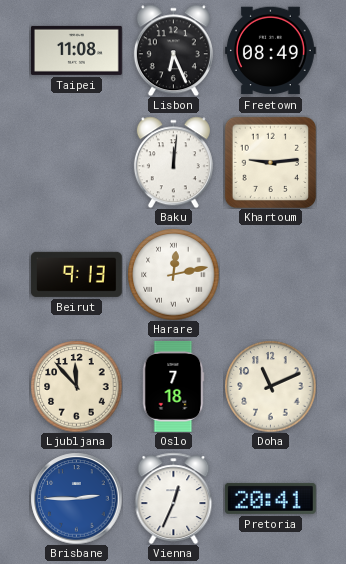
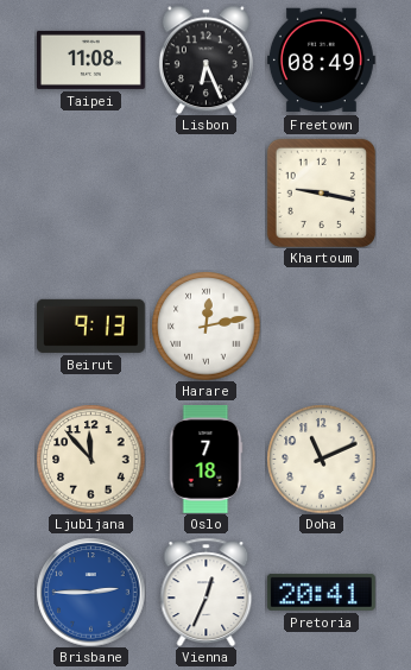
Baku: 12:01 -> none (173, 162)
Khartoum: 9:14 -> 9:17 (321, 192)
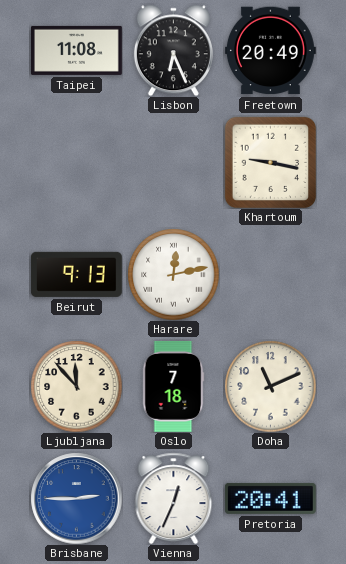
Freetown: 08:49 -> 20:49 (270, 51)
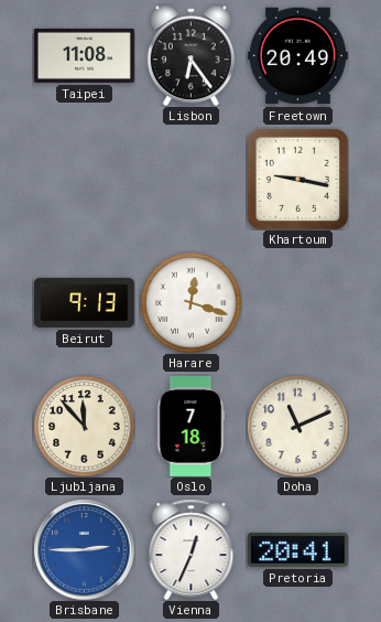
Lisbon: 6:26 -> 6:24 (190, 55)
Harare: 12:13 -> 12:18 (190, 302)
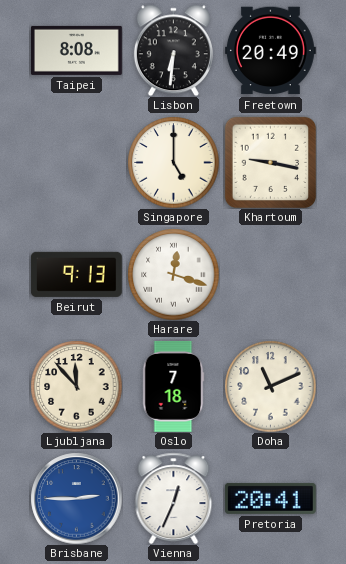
Taipei: 11:08 -> 8:08 (76, 50)
Lisbon: 6:24 -> 6:31 (173, 50)
Singapore: none -> 5:00 (173, 162)
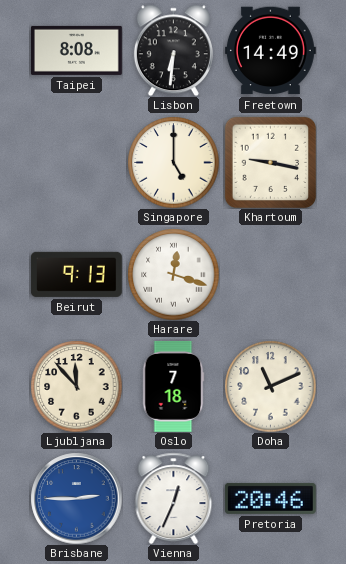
Freetown: 20:49 -> 14:49 (270, 51)
Pretoria: 20:41 -> 20:46 (270, 498)
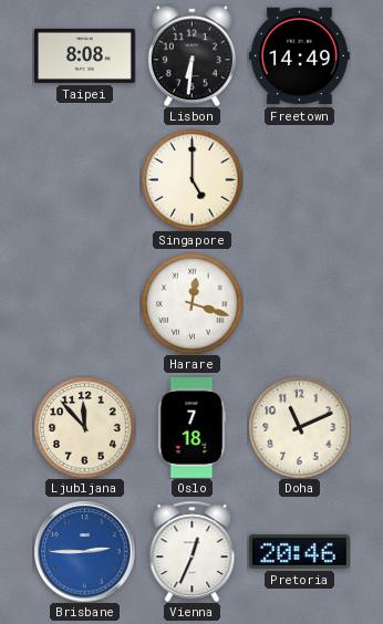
Khartoum: 9:17 -> none (270, 162)
Beirut: 9:13 -> none (76, 274)
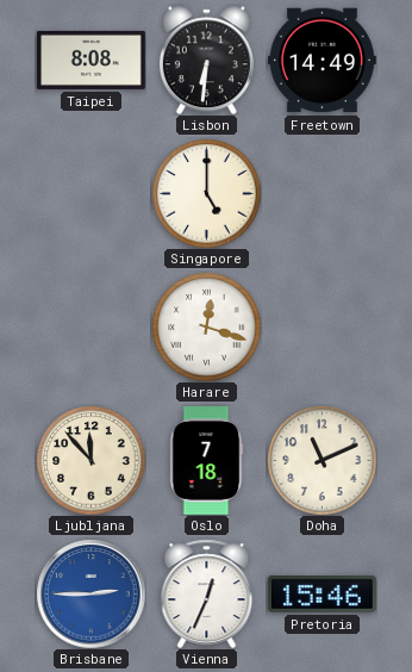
Pretoria: 20:46 -> 15:46 (322, 593)
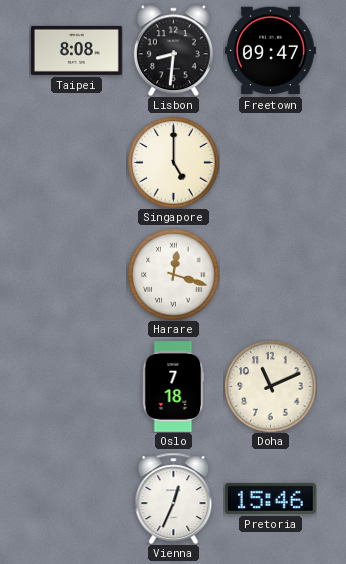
Lisbon: 6:31 -> 8:31 (173, 50)
Freetown: 14:49 -> 09:47 (270, 51)
Ljubljana: 11:53 -> none (90, 460)
Brisbane: 2:45 -> none (90, 593)
